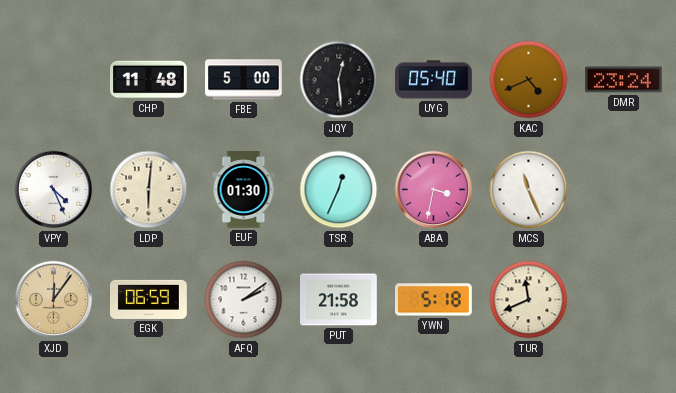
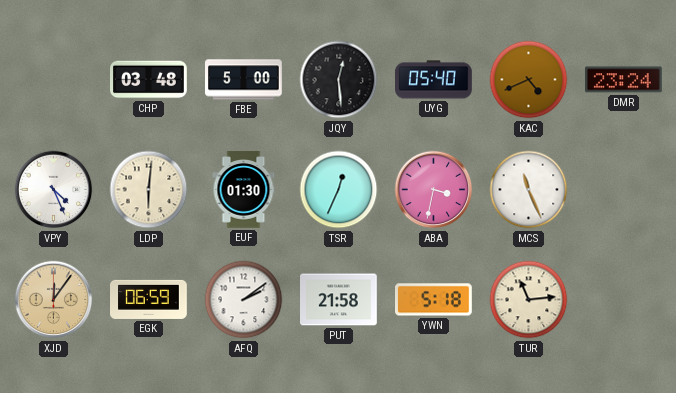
CHP: 11:48 -> 03:48 (149, 80)
TUR: 11:41 -> 11:14 (529, 300)
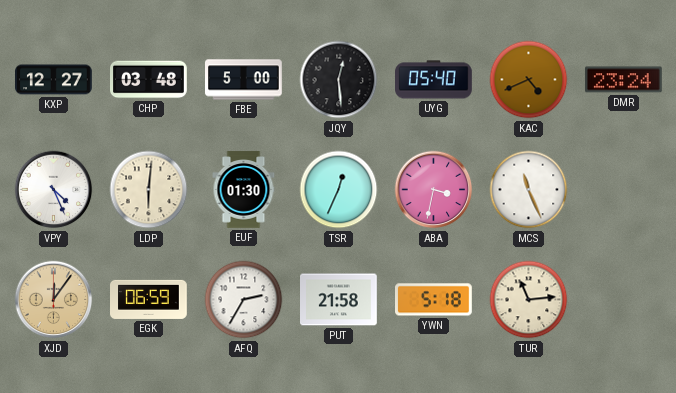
KXP: none -> 12:27 (54, 80)
AFQ: 2:09 -> 2:35 (244, 300)
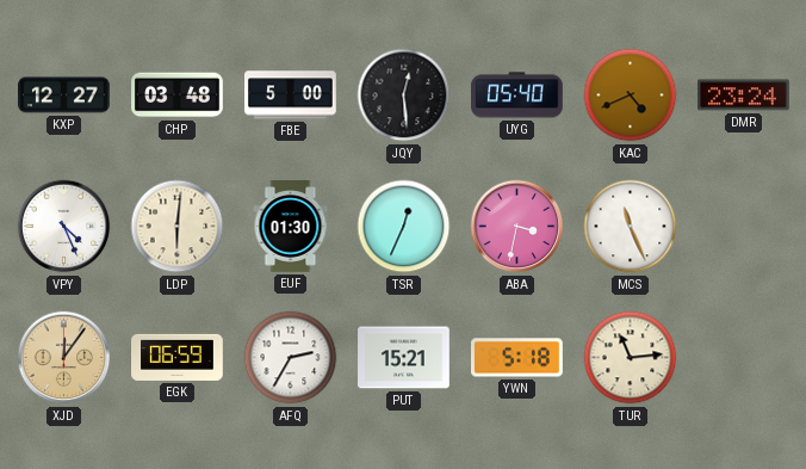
PUT: 21:58 -> 15:21 (404, 358)
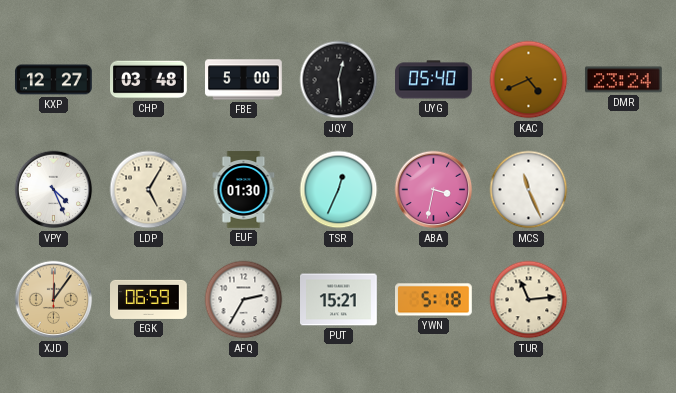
LDP: 6:01 -> 5:05 (149, 190)
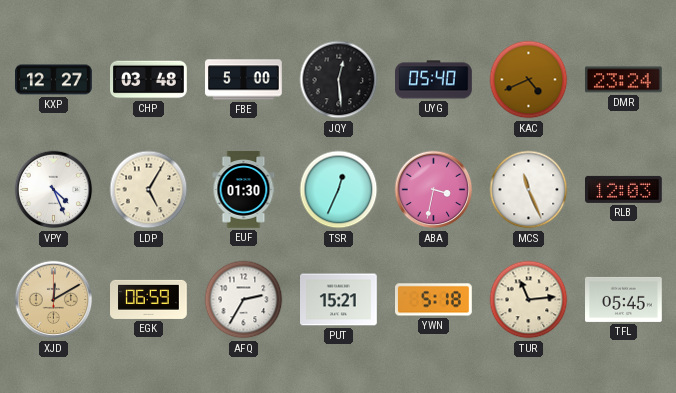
RLB: none -> 12:03 (624, 189)
XJD: 12:06 -> 12:10 (54, 300)
TFL: none -> 05:45 (624, 299)
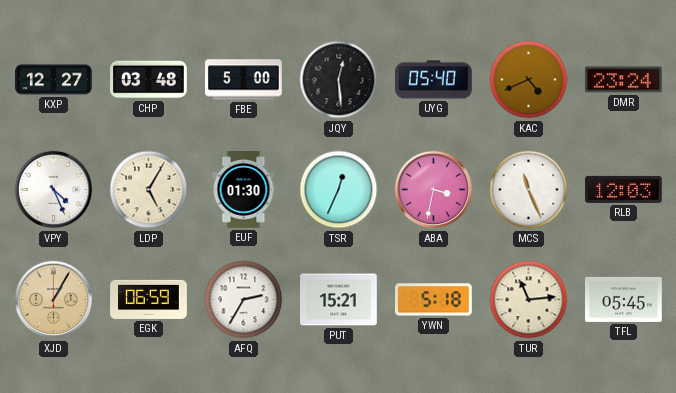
XJD: 12:10 -> 1:05 (54, 300)
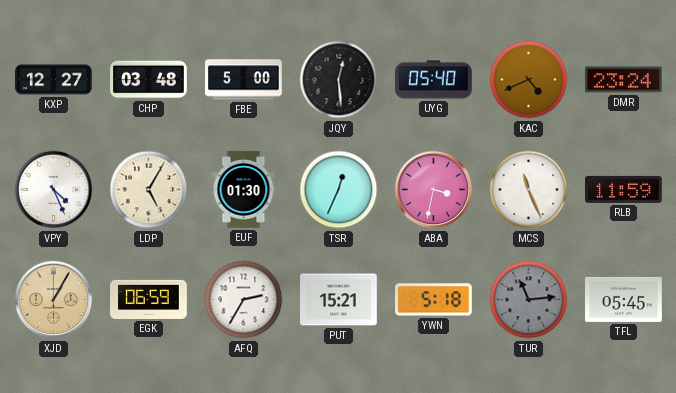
RLB: 12:03 -> 11:59 (624, 189)
TUR dial: cream -> grey (529, 300)
